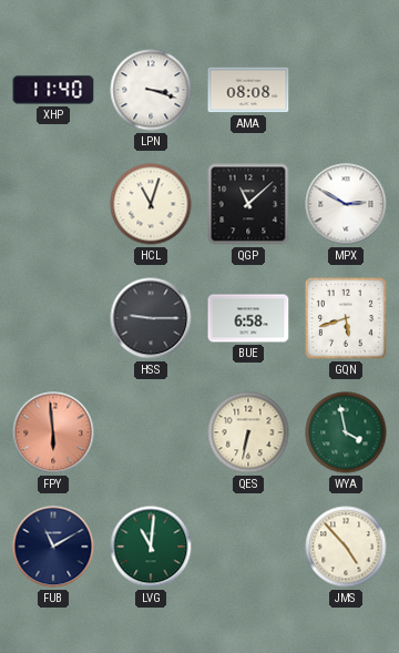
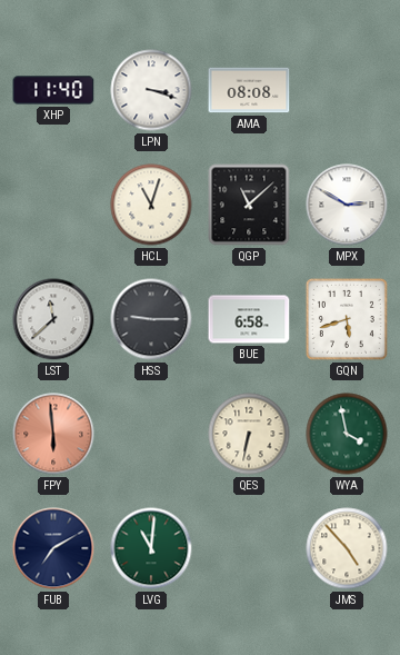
LST: none -> 11:38 (53, 319)
FUB: 11:10 -> 7:10 (53, 548)
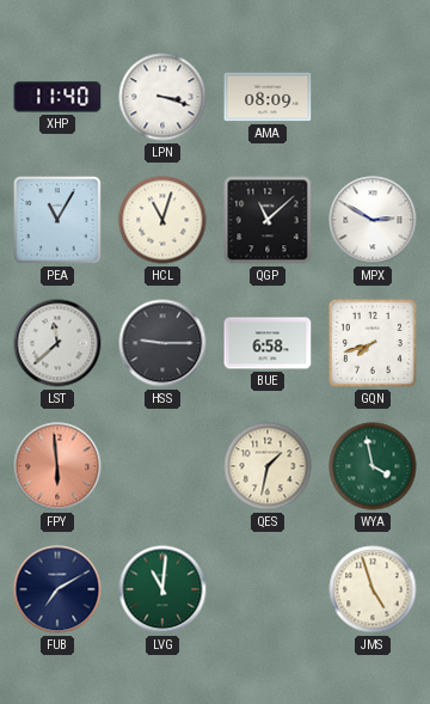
AMA: 08:08 -> 08:09 (268, 97)
PEA: none -> 11:05 (57, 220)
GQN: 5:42 -> 7:42 (373, 343)
QES: 6:32 -> 1:32 (268, 466)
JMS: 4:53 -> 4:57 (373, 589)
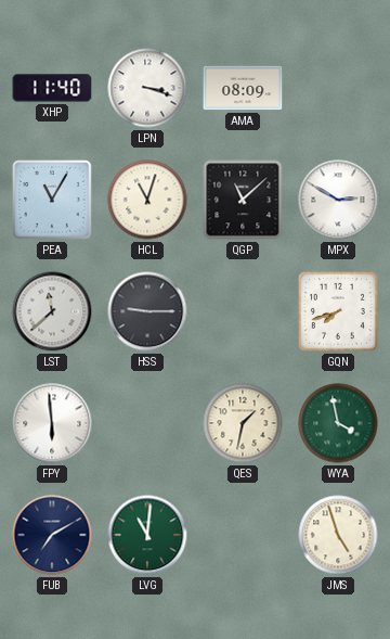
BUE: 6:58 -> none (268, 343)
FPY dial: salmon -> white (52, 423)
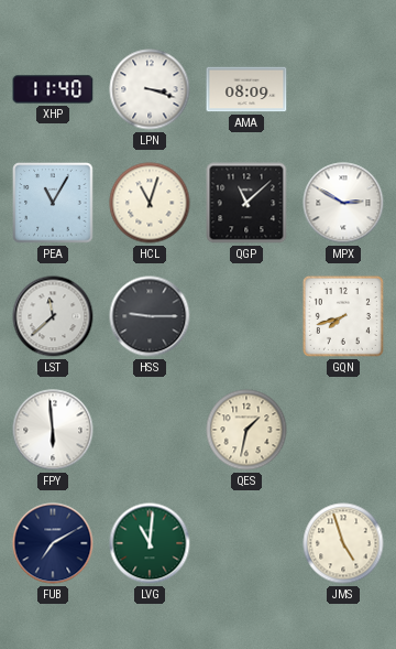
WYA: 3:58 -> none (338, 423)
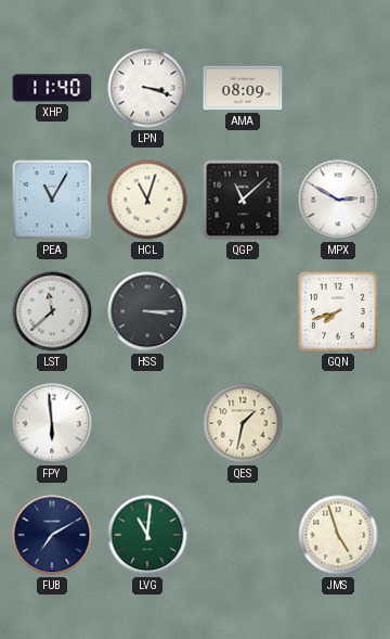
HSS: 9:15 -> 3:15 (147, 311)
